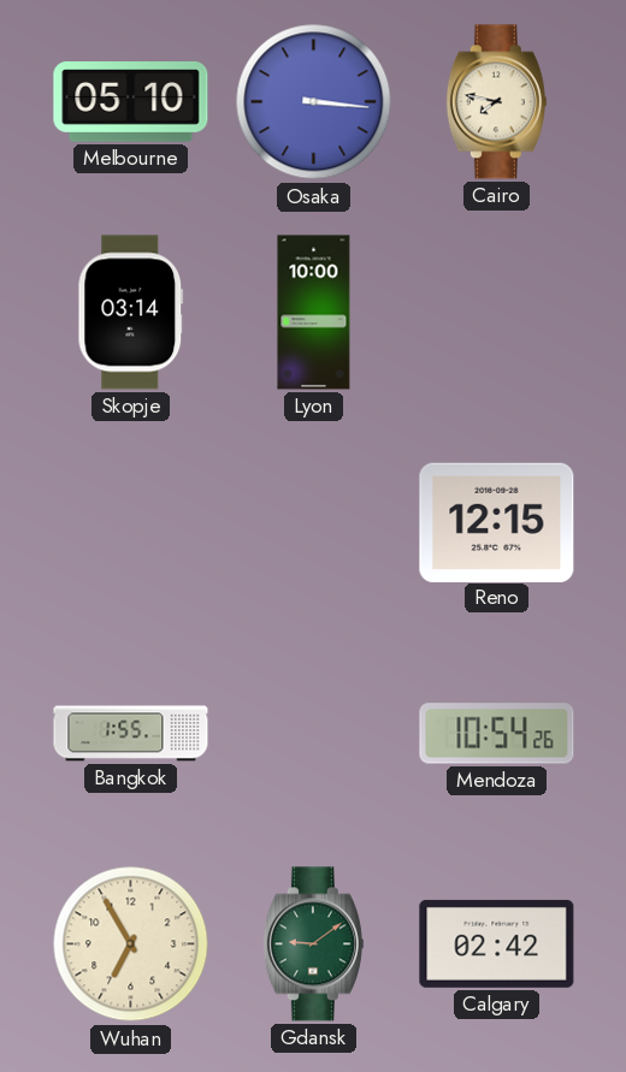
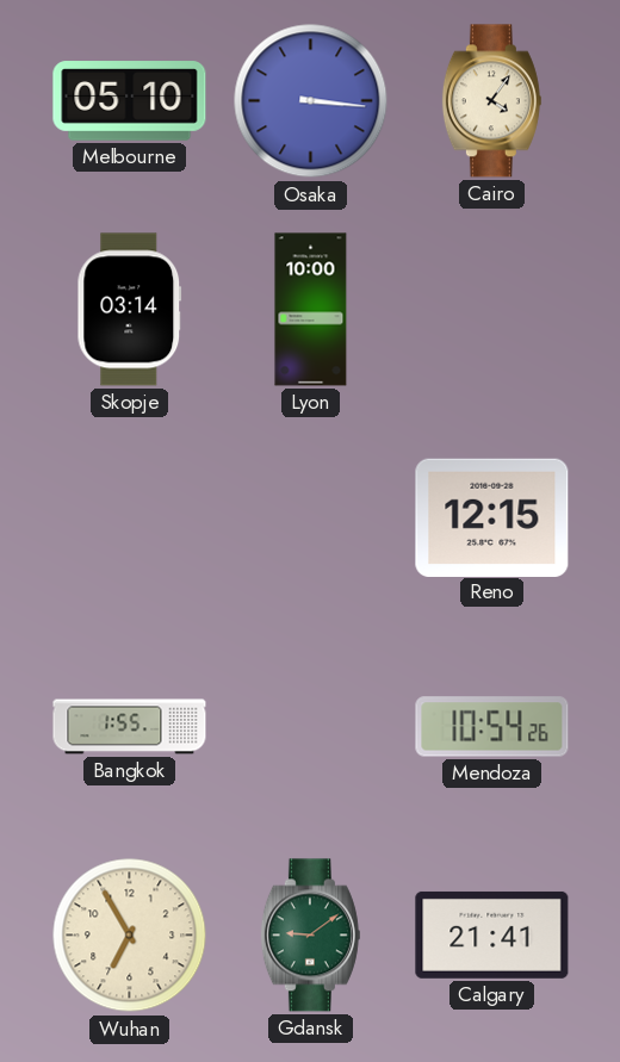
Cairo: 7:47 -> 4:06 (491, 101)
Calgary: 02:42 -> 21:41 (492, 934)
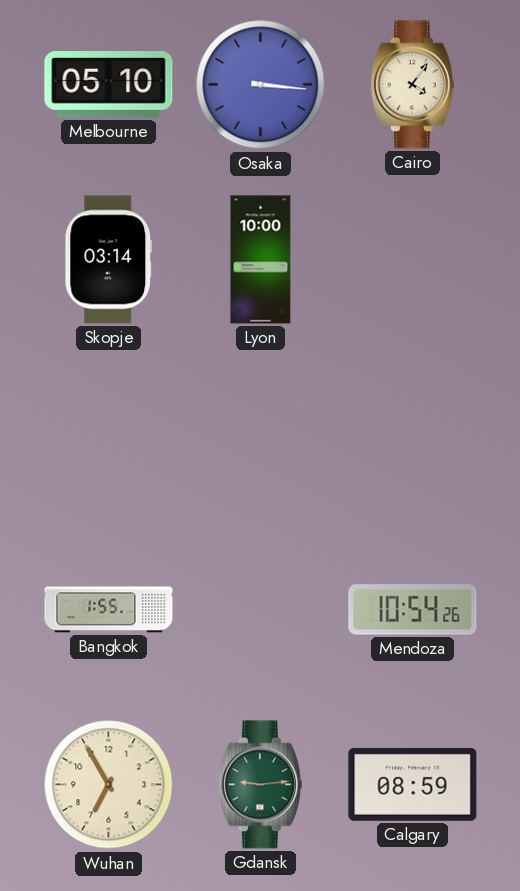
Reno: 12:15 -> none (492, 517)
Gdansk: 9:09 -> 9:14 (260, 785)
Calgary: 21:41 -> 08:59 (413, 784)
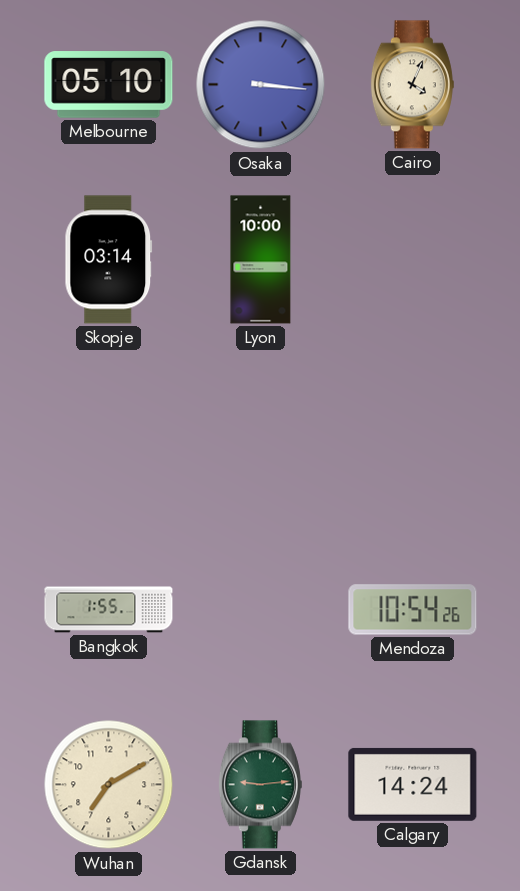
Cairo: 4:06 -> 4:04 (412, 85)
Wuhan: 6:55 -> 7:10 (109, 785)
Calgary: 08:59 -> 14:24 (413, 784)
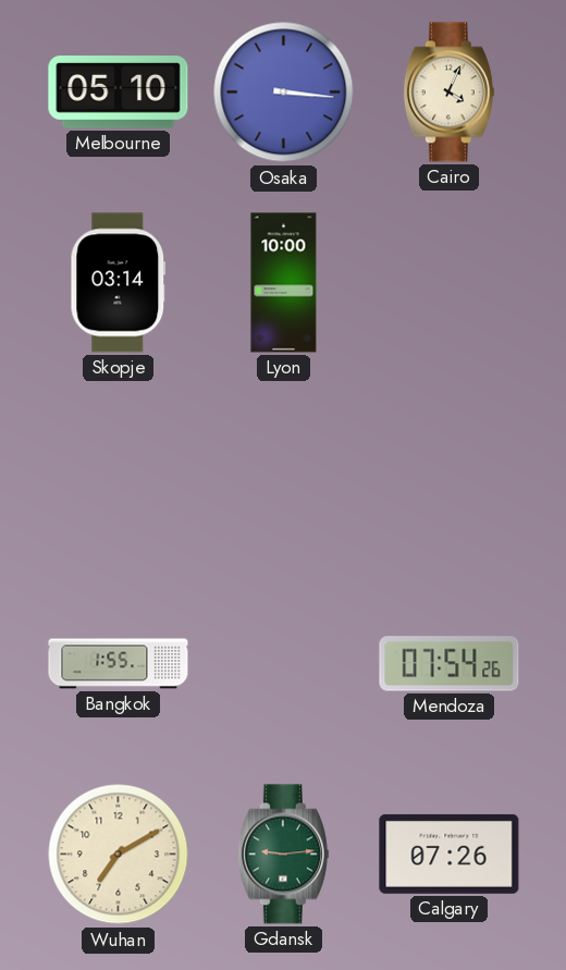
Mendoza: 10:54 -> 07:54 (450, 664)
Calgary: 14:24 -> 07:26 (450, 854)
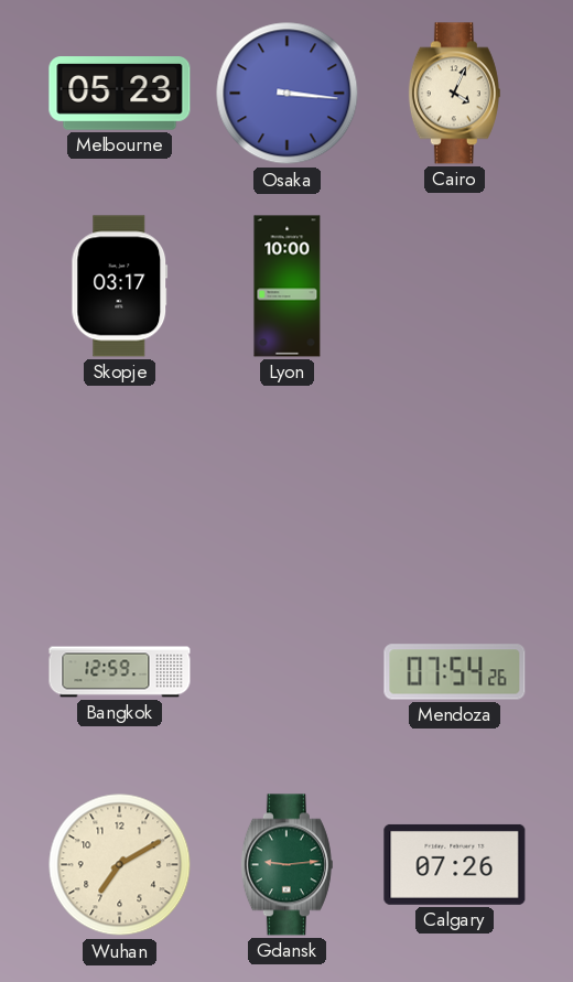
Melbourne: 05:10 -> 05:23 (120, 94)
Skopje: 03:14 -> 03:17 (120, 287)
Bangkok: 1:55 -> 12:59 (120, 672)
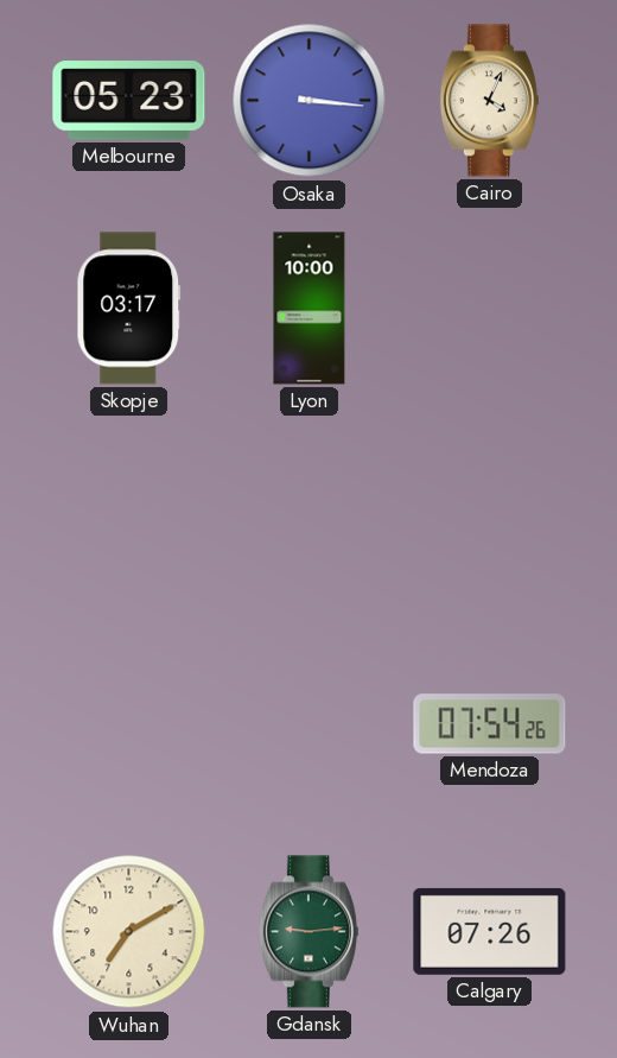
Bangkok: 12:59 -> none (120, 672)
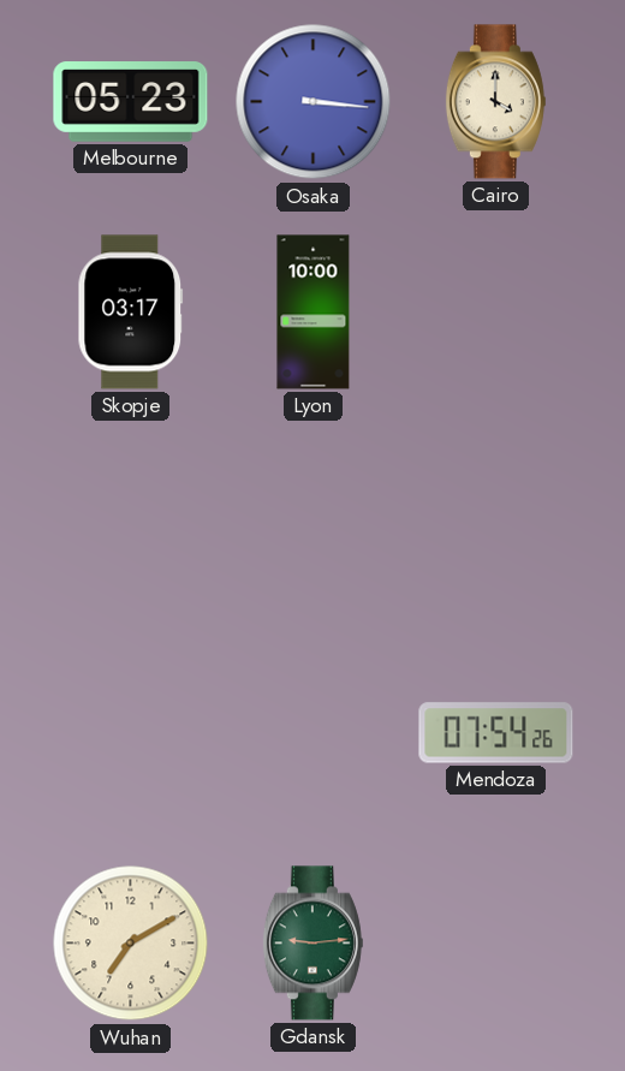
Cairo: 4:04 -> 4:00 (495, 102)
Calgary: 07:26 -> none (490, 931)
